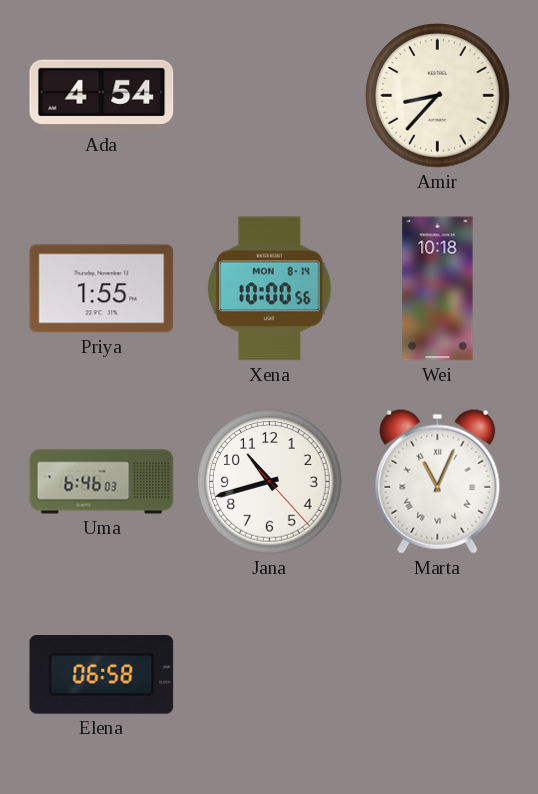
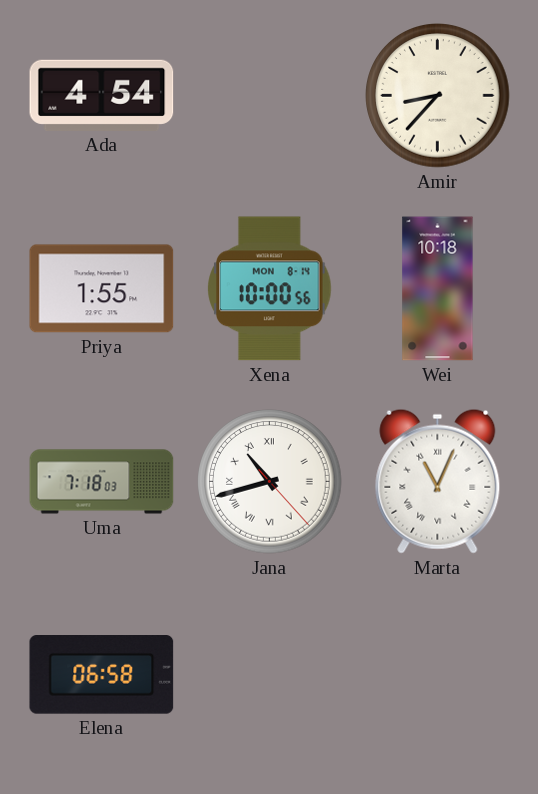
Uma: 6:46 -> 7:18 (102, 482)
Jana numerals: Arabic -> Roman (270, 482)
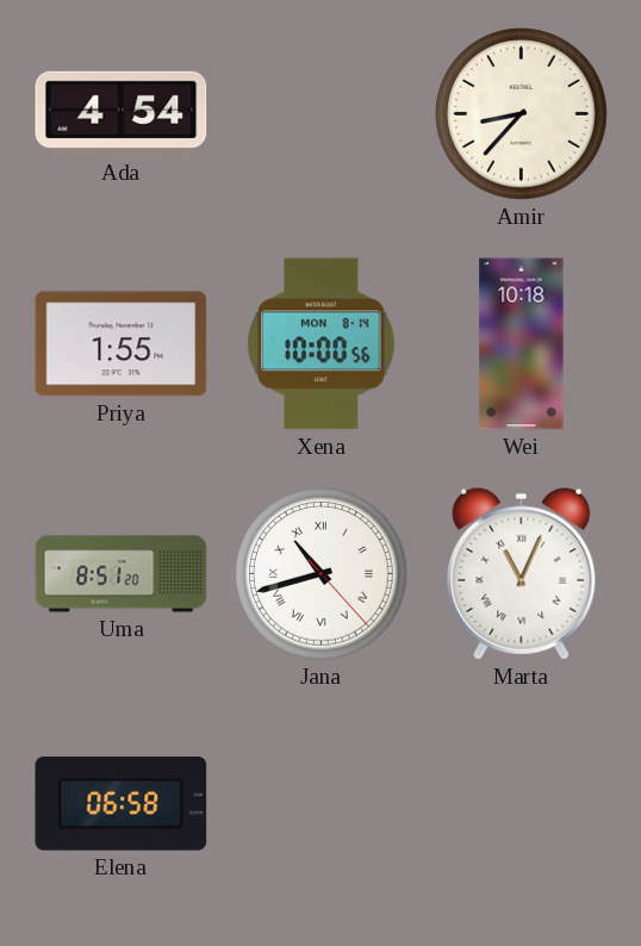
Uma: 7:18 -> 8:51 (122, 574)
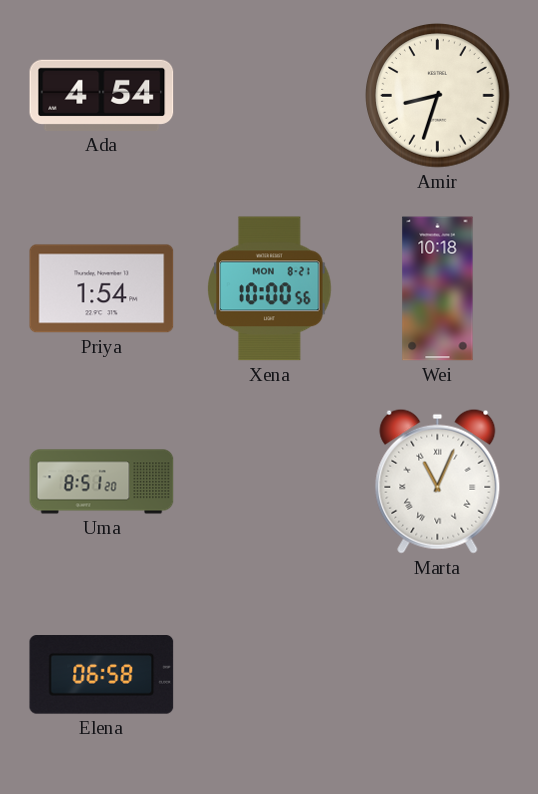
Amir: 8:37 -> 8:33 (438, 96)
Priya: 1:55 -> 1:54 (102, 289)
Xena date: MON 8-14 -> MON 8-21 (270, 289)
Jana: 10:42 -> none (322, 574)
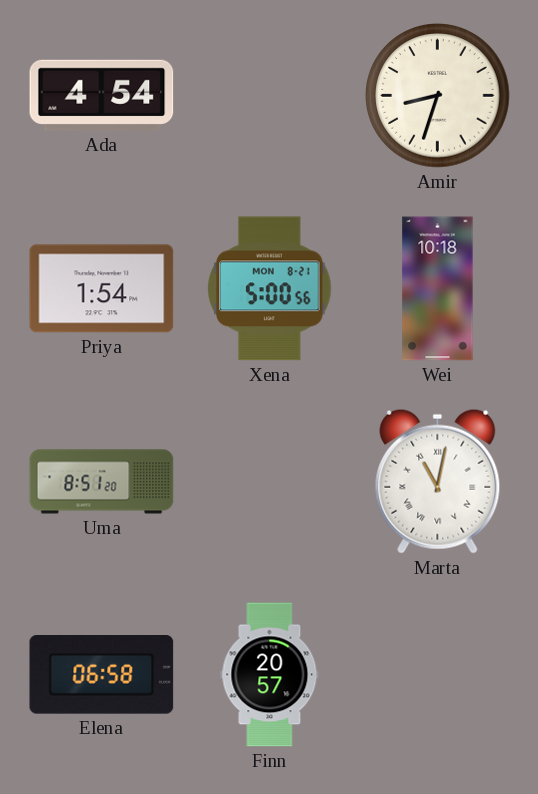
Xena: 10:00 -> 5:00 (270, 289)
Marta: 11:04 -> 11:02 (438, 481)
Finn: none -> 20:57 (270, 675)
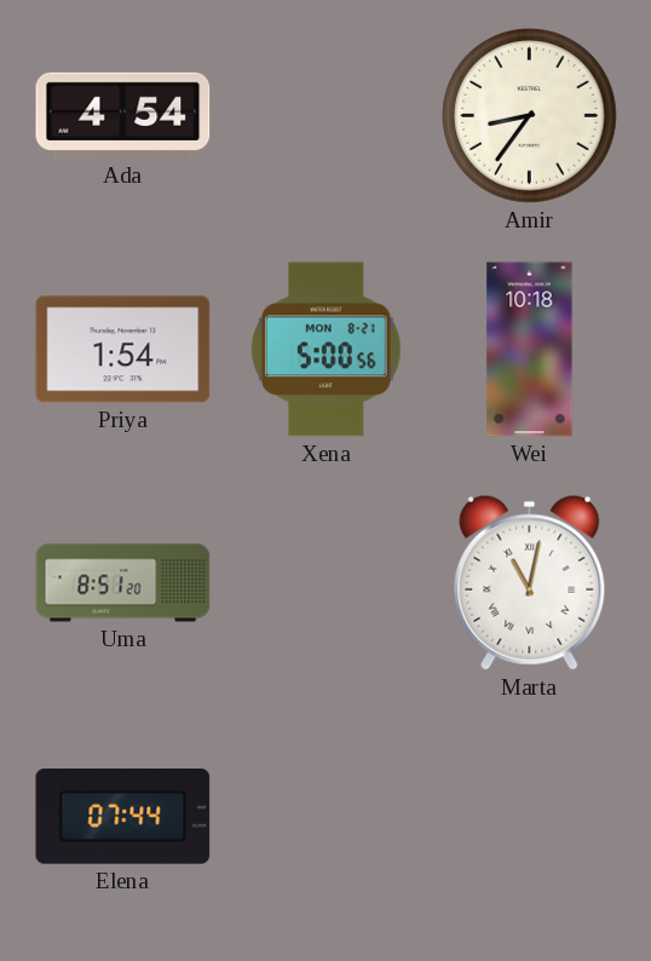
Amir: 8:33 -> 8:36 (530, 116)
Elena: 06:58 -> 07:44 (123, 817)
Finn: 20:57 -> none (270, 675)
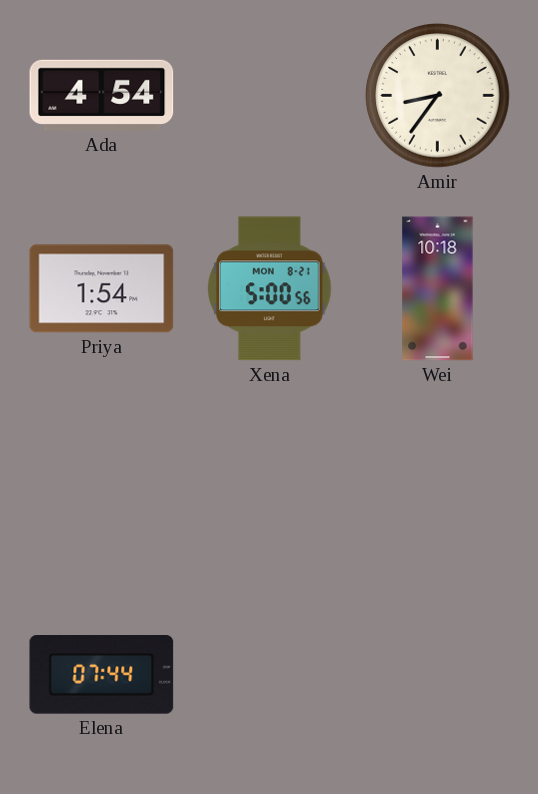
Uma: 8:51 -> none (123, 583)
Marta: 11:02 -> none (530, 582)
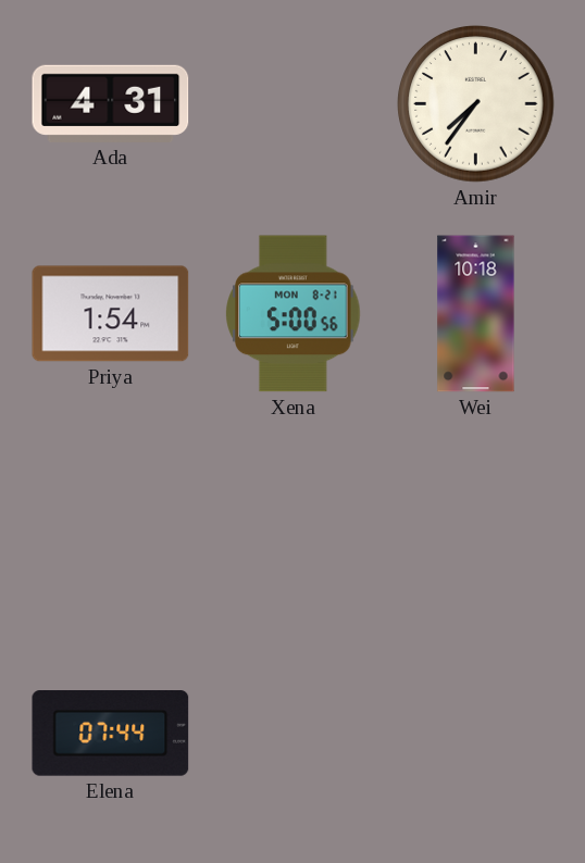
Ada: 4:54 -> 4:31 (111, 103)
Amir: 8:36 -> 7:36 (476, 104)
